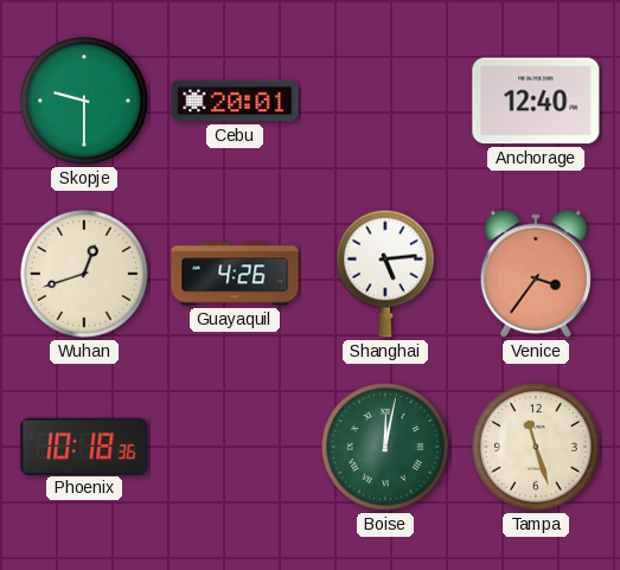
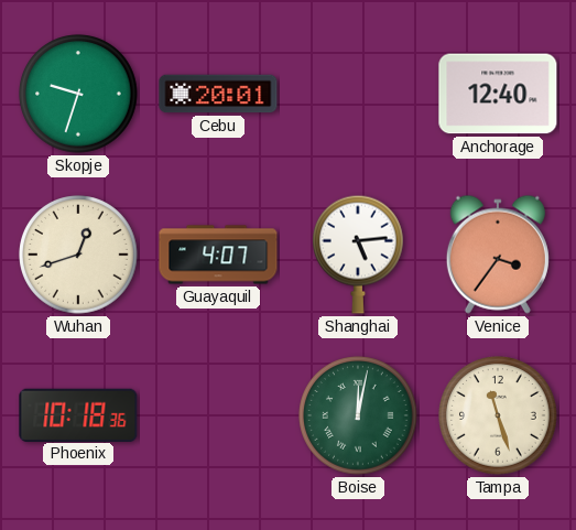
Skopje: 9:30 -> 9:33 (78, 94)
Guayaquil: 4:26 -> 4:07 (218, 255)
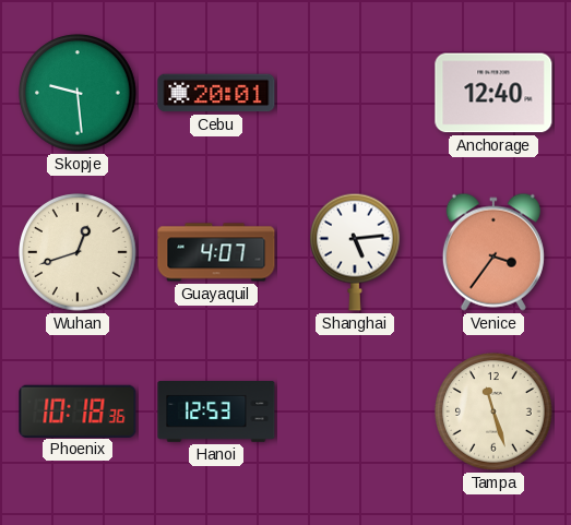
Skopje: 9:33 -> 9:29 (78, 93)
Hanoi: none -> 12:53 (216, 413)
Boise: 12:02 -> none (358, 415)
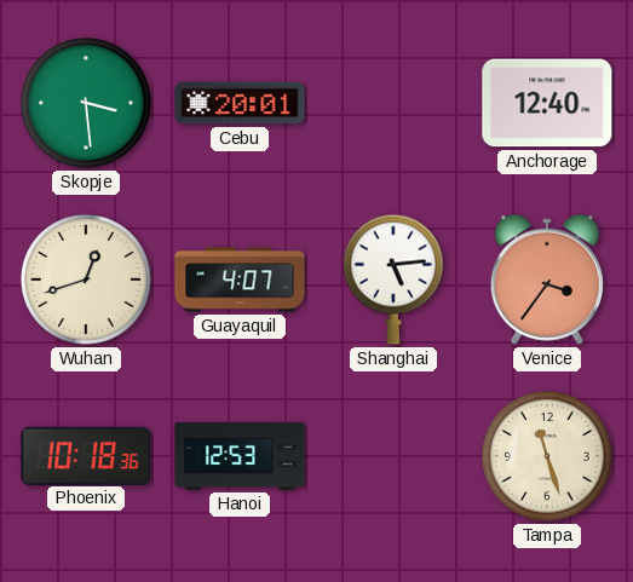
Skopje: 9:29 -> 3:29 (86, 103)
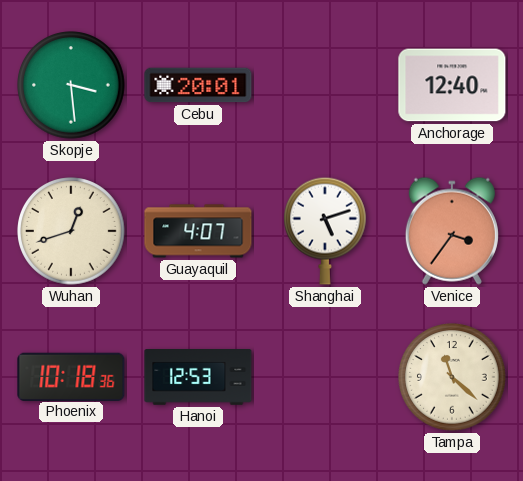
Shanghai: 5:14 -> 5:12 (326, 231)
Tampa: 11:27 -> 11:22 (452, 377)
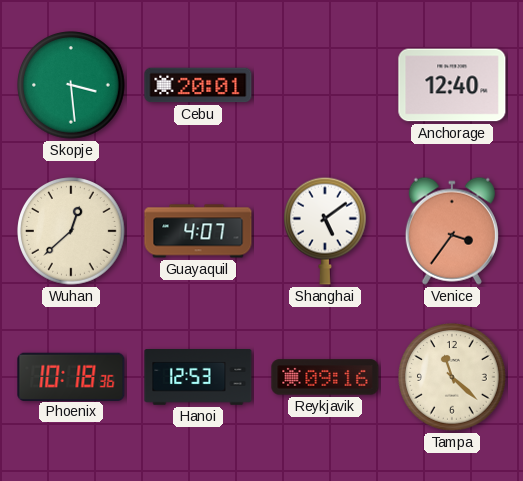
Wuhan: 12:42 -> 12:38 (71, 231)
Shanghai: 5:12 -> 5:09 (326, 231)
Reykjavik: none -> 09:16 (325, 377)
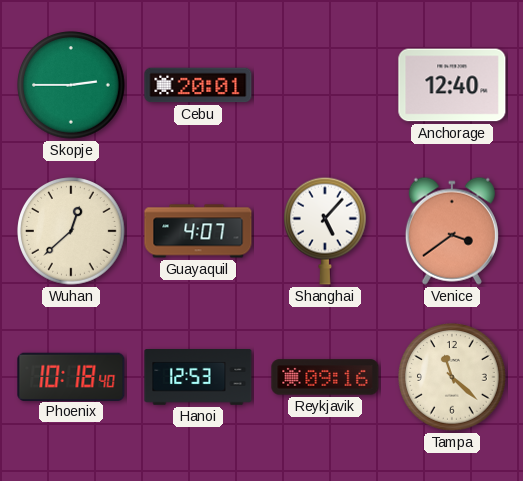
Skopje: 3:29 -> 2:45 (71, 85)
Shanghai: 5:09 -> 5:07 (326, 231)
Venice: 3:36 -> 3:39 (452, 231)
Phoenix: 10:18:36 -> 10:18:40 (71, 376)
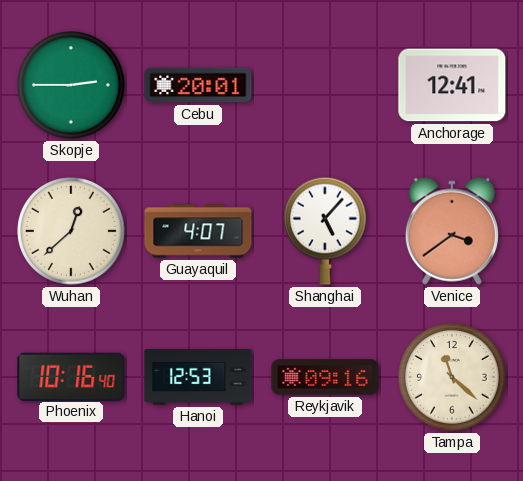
Anchorage: 12:40 -> 12:41 (452, 85)
Phoenix: 10:18 -> 10:16 (71, 376)
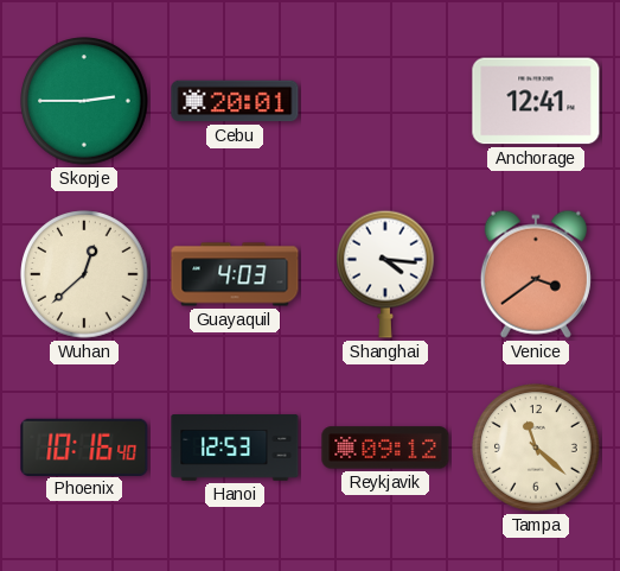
Guayaquil: 4:07 -> 4:03 (235, 274)
Shanghai: 5:07 -> 4:16 (386, 274)
Reykjavik: 09:16 -> 09:12 (385, 448)
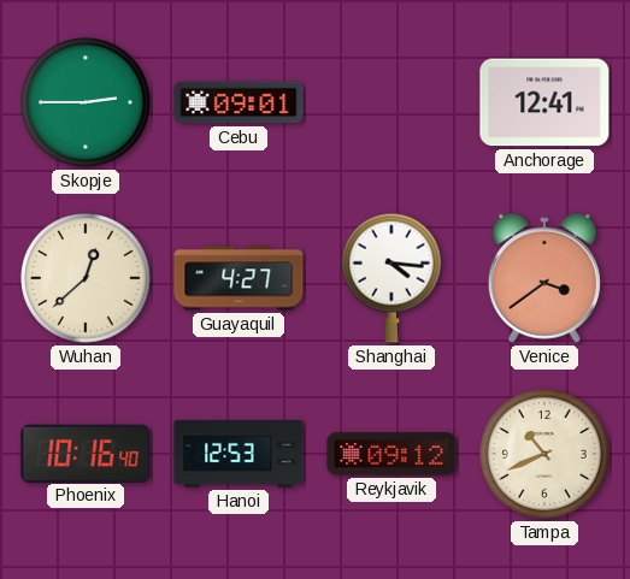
Cebu: 20:01 -> 09:01 (239, 102)
Guayaquil: 4:03 -> 4:27 (239, 278)
Tampa: 11:22 -> 10:41 (544, 454)
